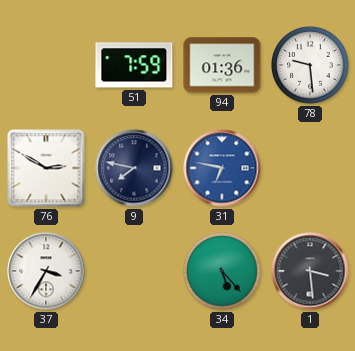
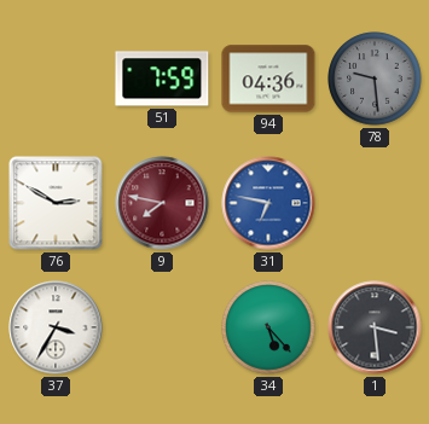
94: 01:36 -> 04:36 (268, 79)
78 dial: white -> grey (375, 79)
9 dial: navy -> burgundy (162, 203)
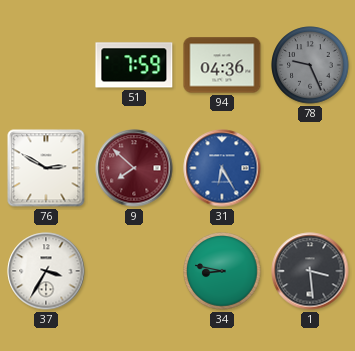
78: 9:29 -> 9:26 (310, 65)
9: 7:47 -> 7:52 (134, 168)
31: 6:47 -> 6:25 (222, 168)
34: 5:23 -> 8:47 (222, 271)
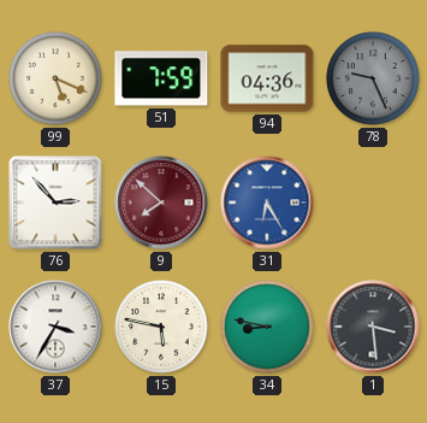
99: none -> 5:19 (55, 78)
76: 2:50 -> 2:53 (55, 202)
15: none -> 5:47 (161, 327)
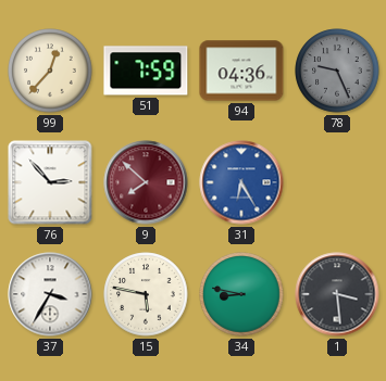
99: 5:19 -> 12:37 (50, 71)
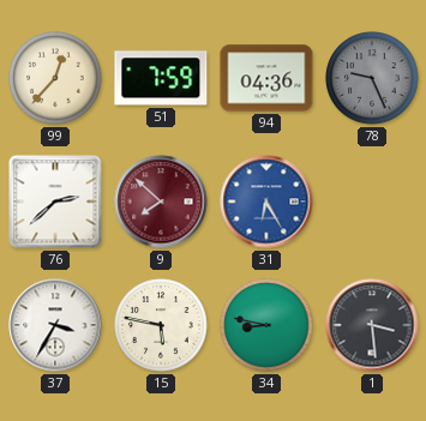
76: 2:53 -> 2:38 (55, 202)
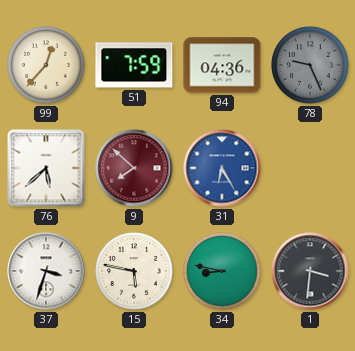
76: 2:38 -> 5:38 (46, 168)
37: 3:35 -> 3:33 (46, 271)
1: 3:29 -> 3:31 (310, 271)
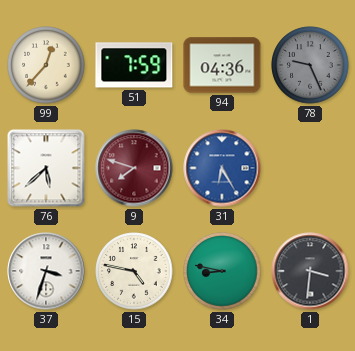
9: 7:52 -> 7:48 (134, 168)
15: 5:47 -> 4:47 (134, 271)
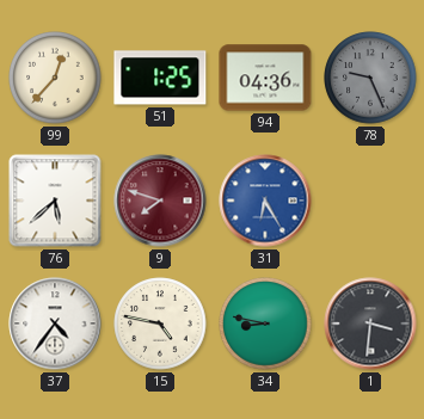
51: 7:59 -> 1:25 (160, 78)
37: 3:33 -> 4:36 (55, 324)
